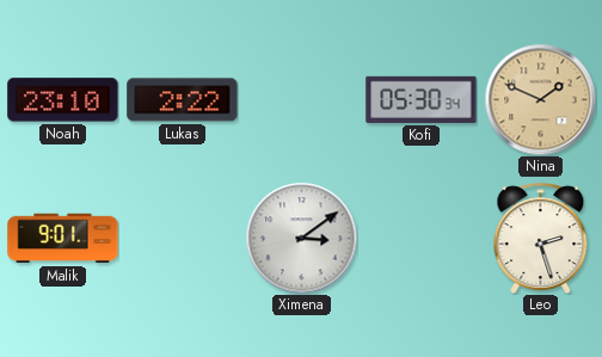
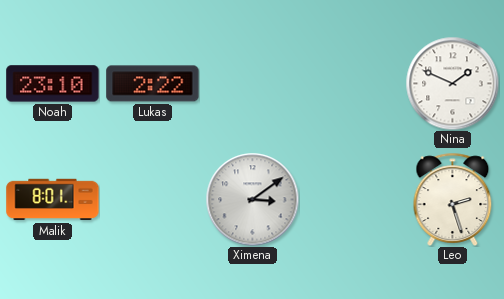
Kofi: 05:30 -> none (422, 99)
Nina dial: champagne -> white (452, 83)
Malik: 9:01 -> 8:01 (53, 200)
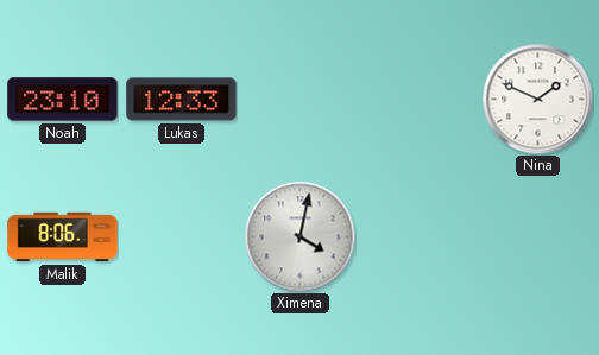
Lukas: 2:22 -> 12:33 (182, 100)
Malik: 8:01 -> 8:06 (63, 237)
Ximena: 3:09 -> 4:02 (299, 236)
Leo: 2:27 -> none (453, 199)
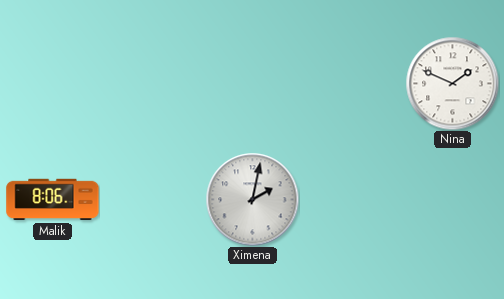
Noah: 23:10 -> none (63, 100)
Lukas: 12:33 -> none (182, 100)
Ximena: 4:02 -> 2:02 (252, 199)
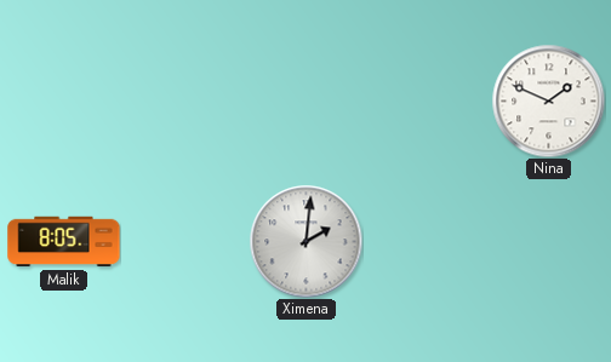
Malik: 8:06 -> 8:05 (64, 242)
Ximena: 2:02 -> 2:01 (305, 241)
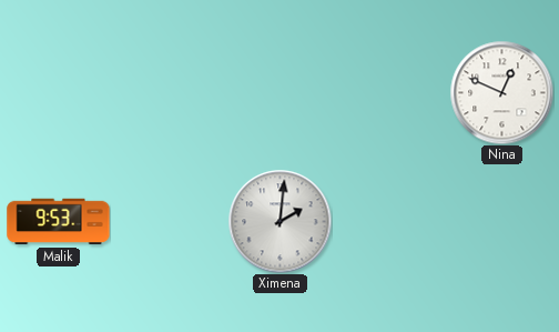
Nina: 1:49 -> 12:49 (501, 92)
Malik: 8:05 -> 9:53 (59, 222)
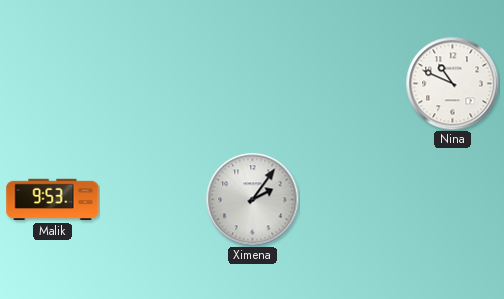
Nina: 12:49 -> 10:49 (452, 83)
Ximena: 2:01 -> 2:06 (252, 199)
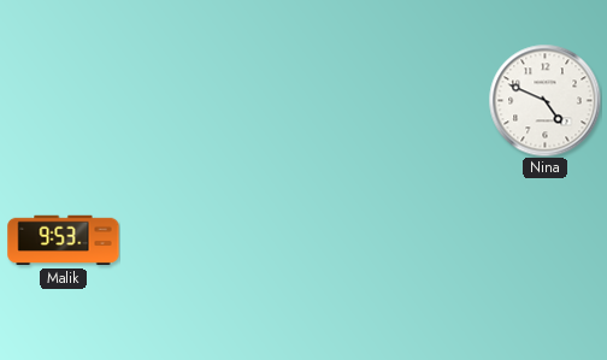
Nina: 10:49 -> 4:49 (544, 100)
Ximena: 2:06 -> none (252, 199)
